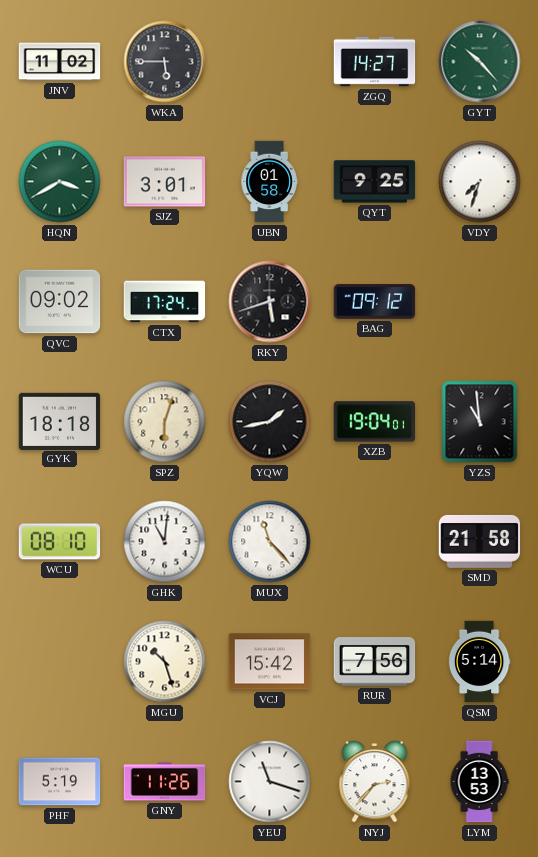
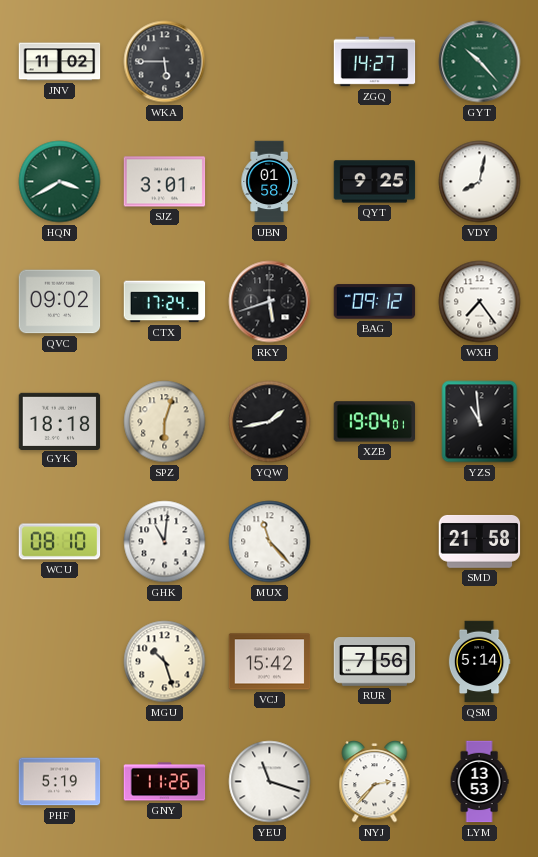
VDY: 7:33 -> 8:02 (480, 182)
WXH: none -> 7:24 (480, 302)
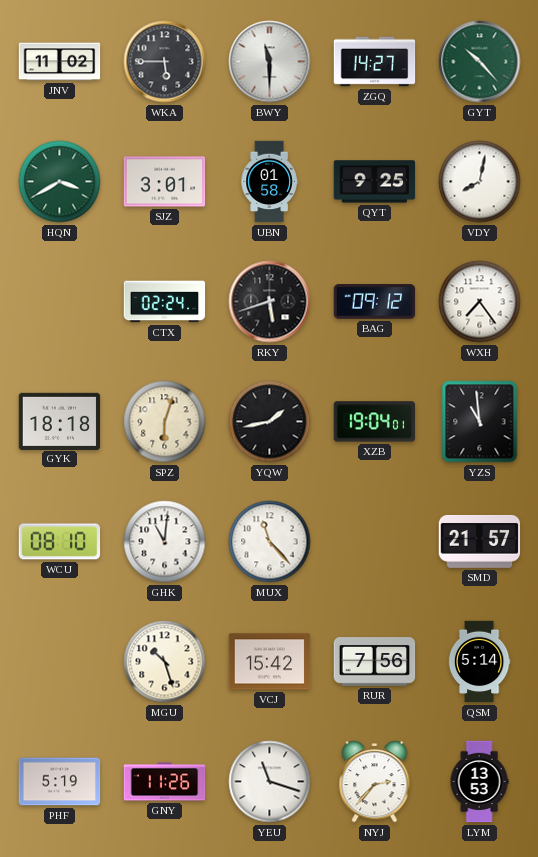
BWY: none -> 11:30 (270, 62)
QVC: 09:02 -> none (60, 302)
CTX: 17:24 -> 02:24 (165, 302)
SMD: 21:58 -> 21:57 (480, 541)
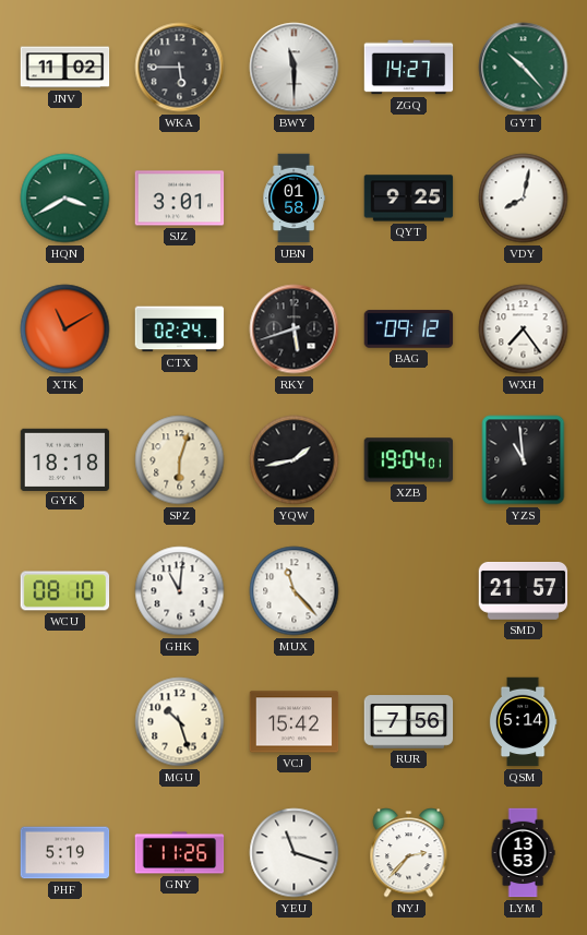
XTK: none -> 11:10 (65, 329)
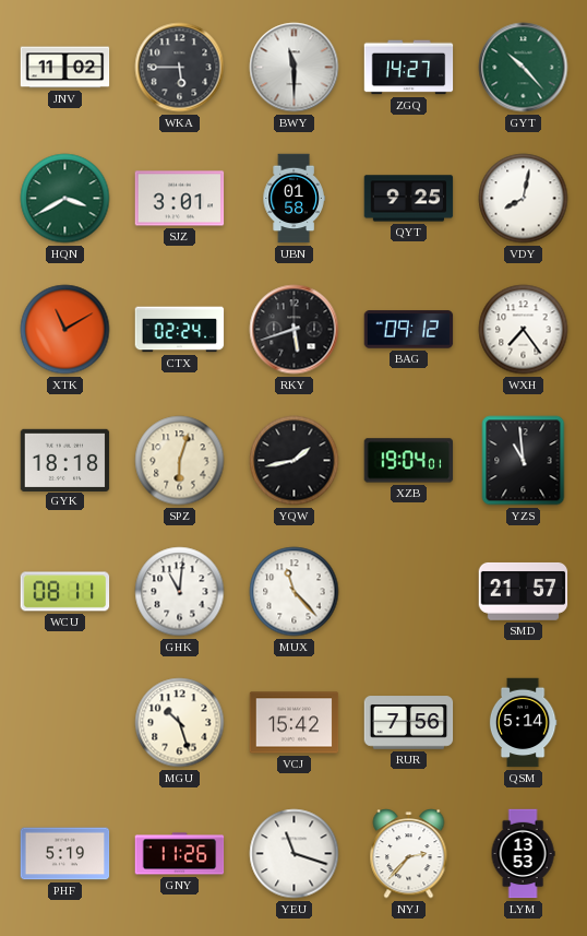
WCU: 08:10 -> 08:11 (65, 592)
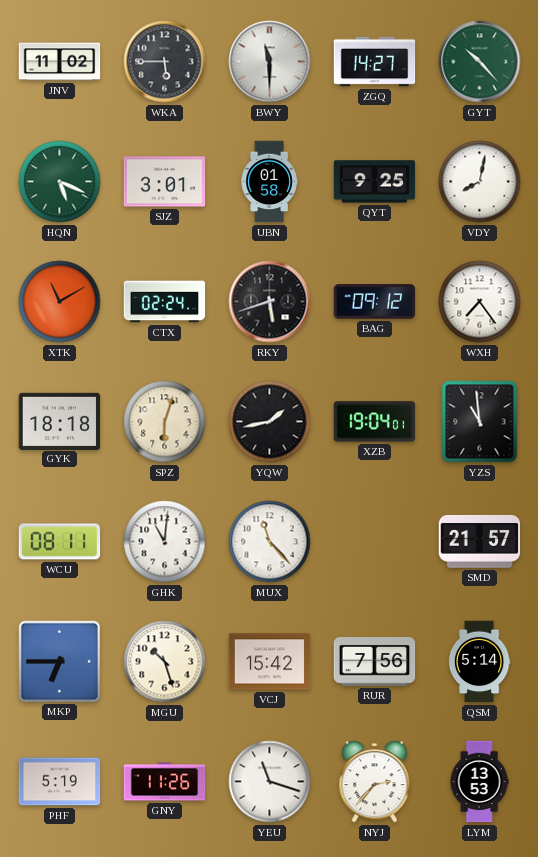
HQN: 3:40 -> 5:19 (60, 182)
MKP: none -> 6:45 (59, 661)
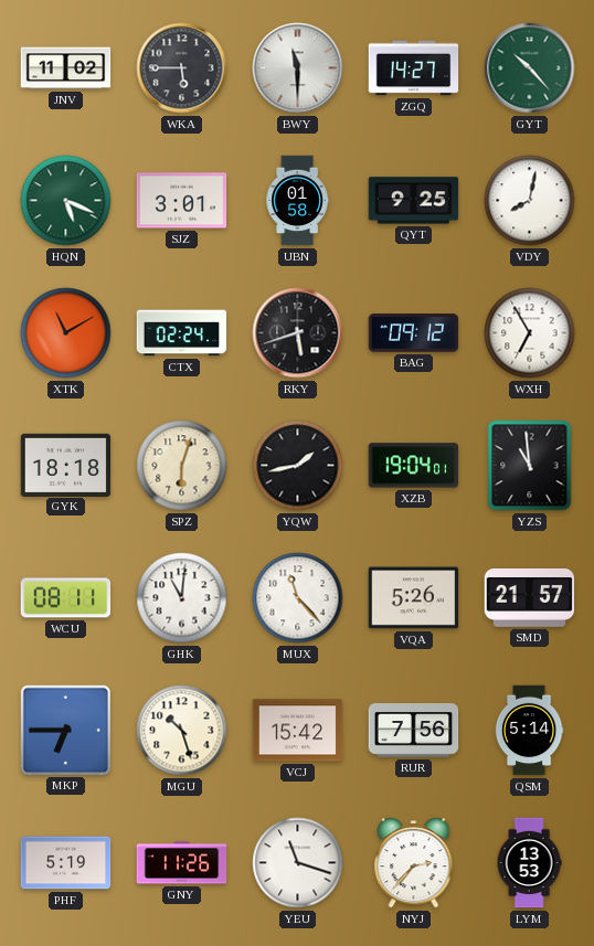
WXH: 7:24 -> 6:55 (530, 333)
VQA: none -> 5:26 (414, 598)
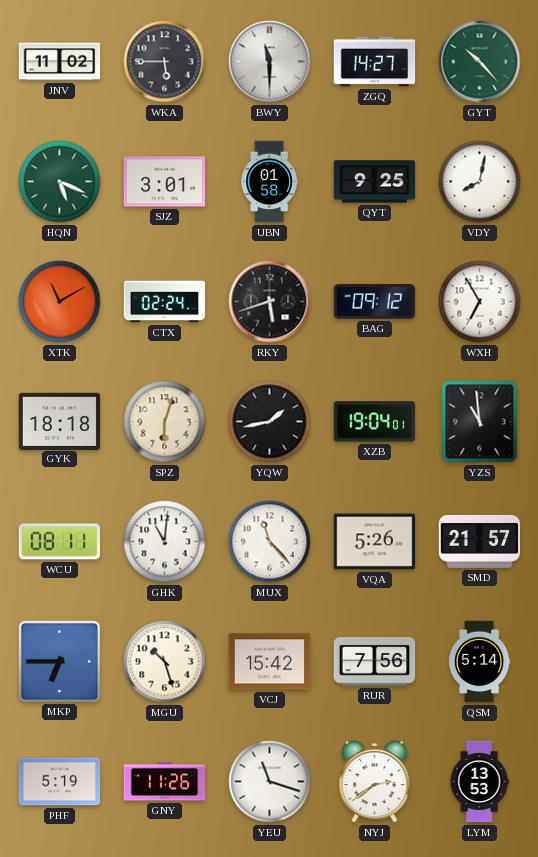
NYJ: 2:37 -> 2:39 (375, 782)
